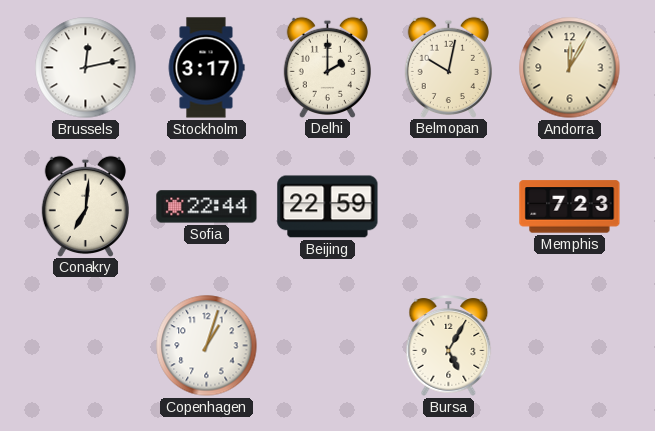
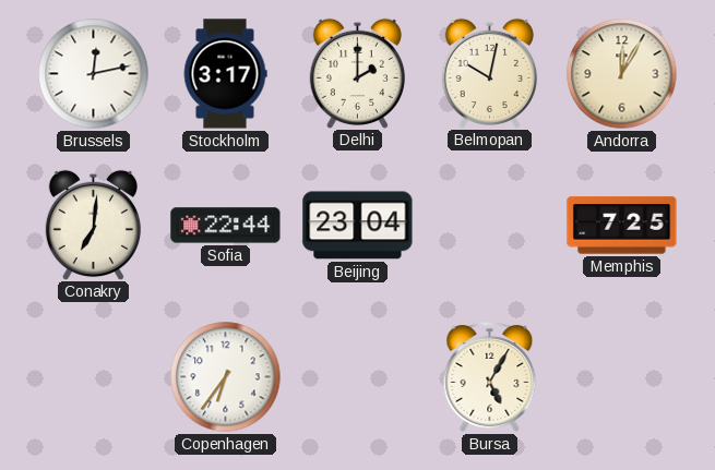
Beijing: 22:59 -> 23:04 (358, 226)
Memphis: 7:23 -> 7:25 (622, 226)
Copenhagen: 1:03 -> 6:36 (226, 377)
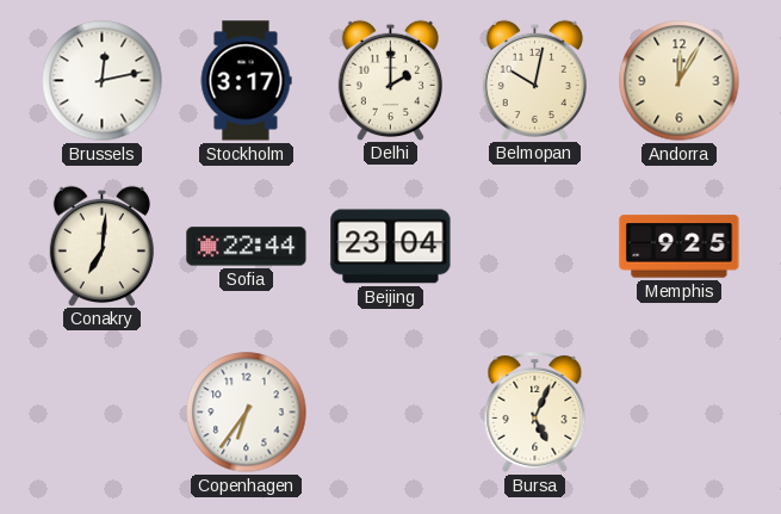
Memphis: 7:25 -> 9:25 (680, 247)
Bursa: 5:05 -> 5:04 (535, 413)
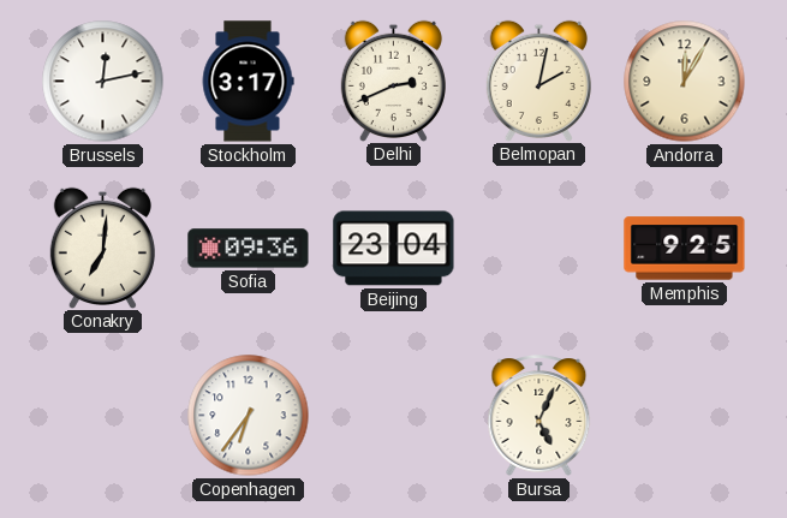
Delhi: 2:00 -> 2:41 (393, 81)
Belmopan: 10:02 -> 2:02 (538, 81)
Sofia: 22:44 -> 09:36 (249, 249)
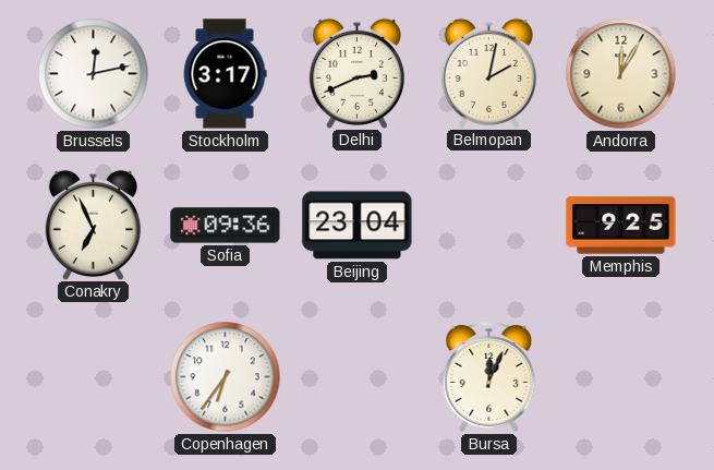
Conakry: 7:01 -> 6:56 (93, 225)
Bursa: 5:04 -> 12:04 (489, 377)
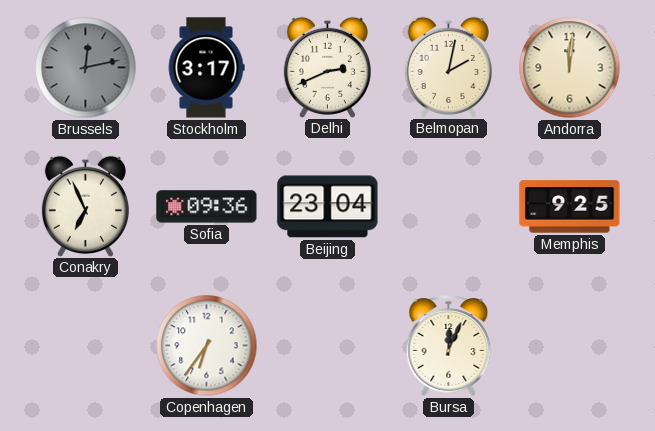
Brussels dial: white -> grey (86, 68)
Andorra: 12:05 -> 12:01 (570, 68)
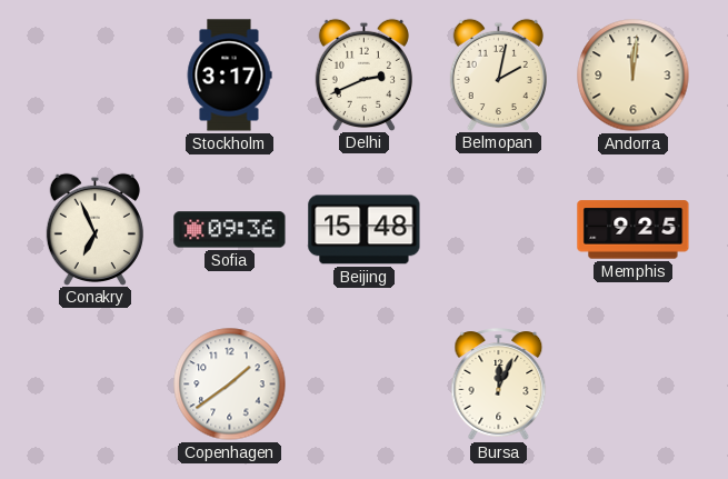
Brussels: 12:13 -> none (86, 68)
Beijing: 23:04 -> 15:48 (365, 230)
Copenhagen: 6:36 -> 1:39 (230, 385)
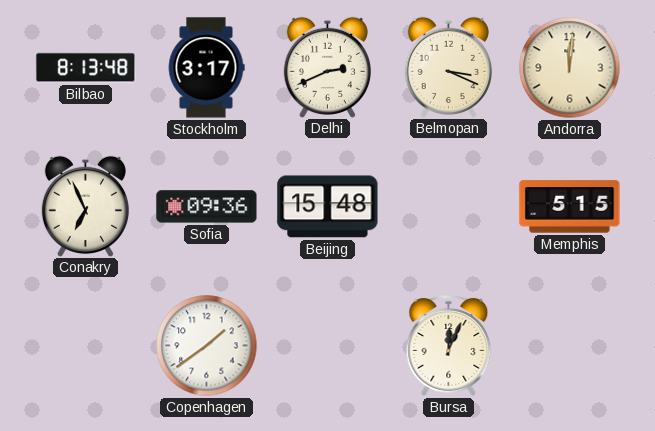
Bilbao: none -> 8:13 (86, 68)
Belmopan: 2:02 -> 3:19 (448, 67)
Memphis: 9:25 -> 5:15 (570, 207)
